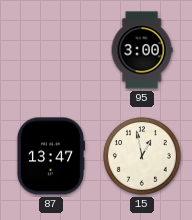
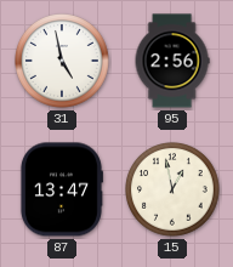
31: none -> 4:58 (63, 62)
95: 3:00 -> 2:56 (172, 61)
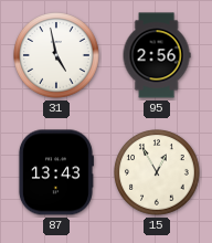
87: 13:47 -> 13:43 (55, 172)
15: 12:58 -> 12:55 (158, 173)
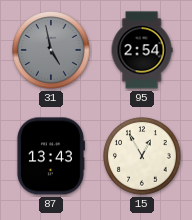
31 dial: white -> grey (52, 51)
95: 2:56 -> 2:54 (142, 50)
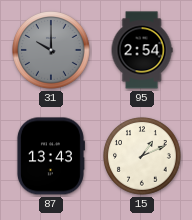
31: 4:58 -> 10:00 (52, 51)
15: 12:55 -> 1:11 (143, 157)
